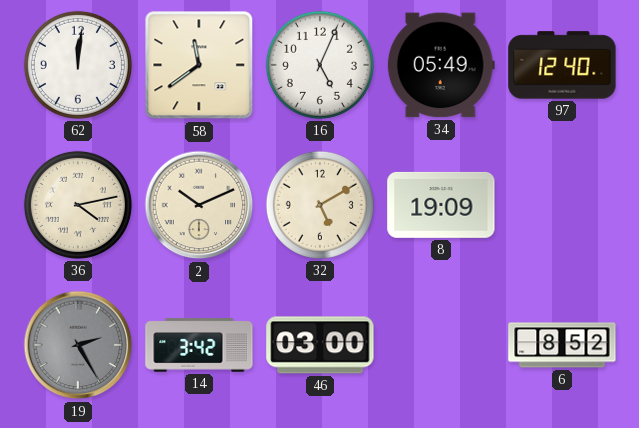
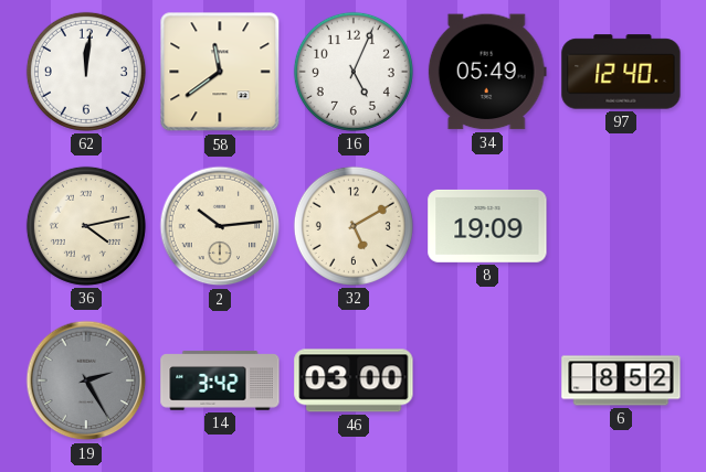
2: 10:11 -> 10:14 (220, 226)
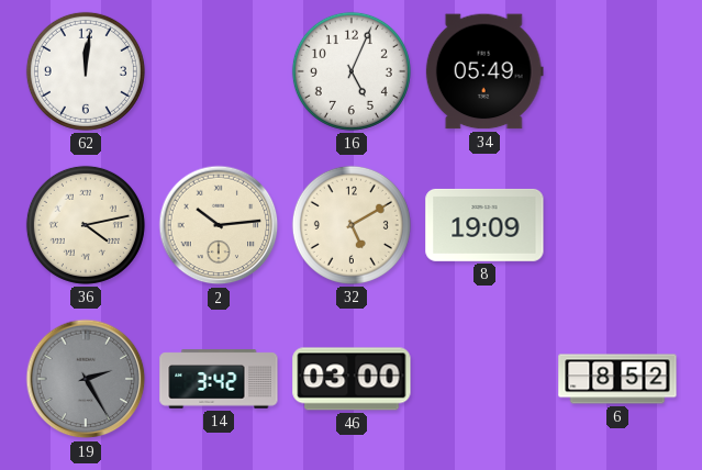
58: 11:39 -> none (220, 72)
97: 12:40 -> none (621, 72)
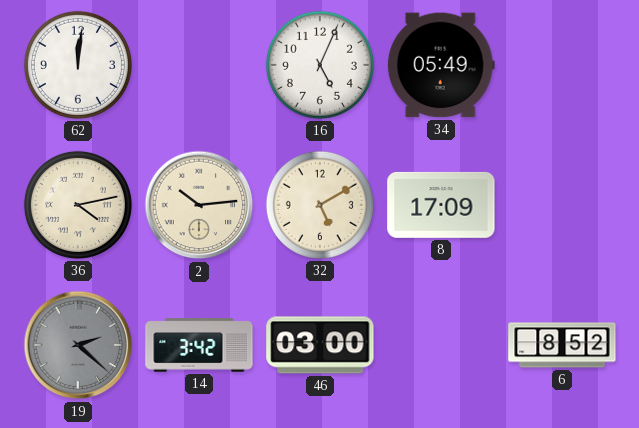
8: 19:09 -> 17:09 (441, 205)
19: 2:25 -> 2:22 (78, 345)
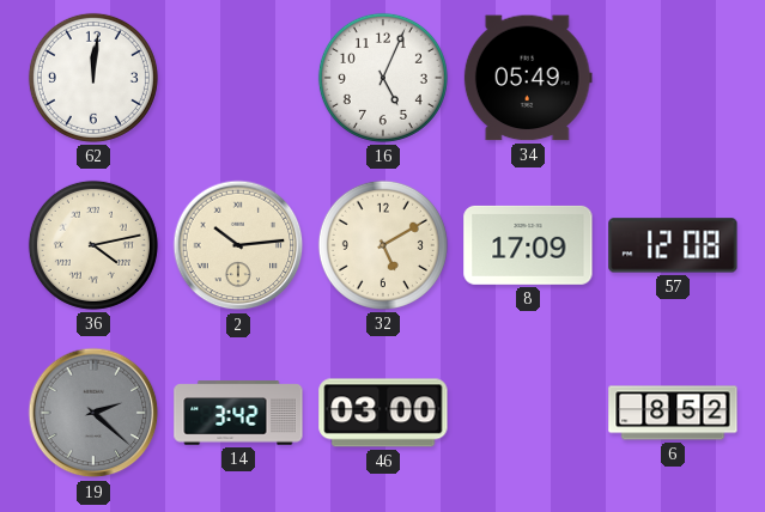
57: none -> 12:08 (673, 245)
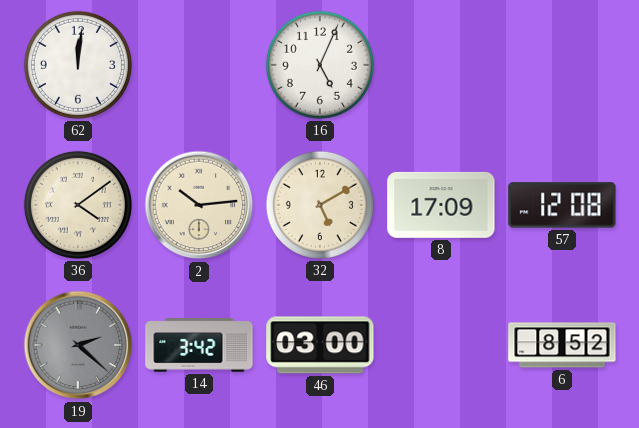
34: 05:49 -> none (528, 78)
36: 4:13 -> 4:09 (78, 205)
